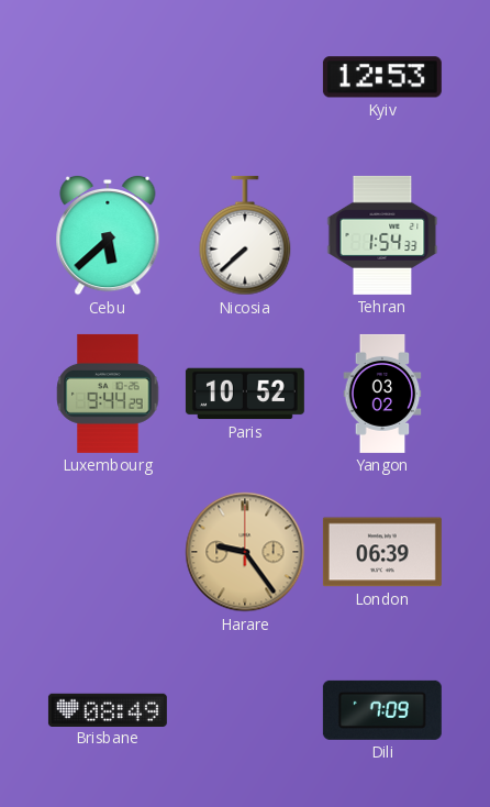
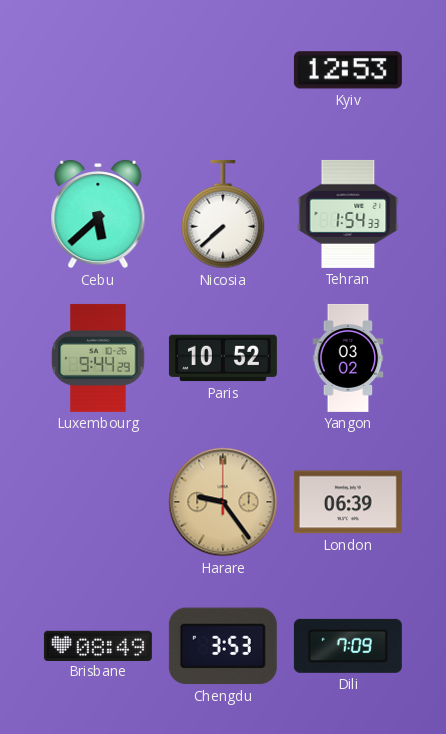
Chengdu: none -> 3:53 (223, 646)
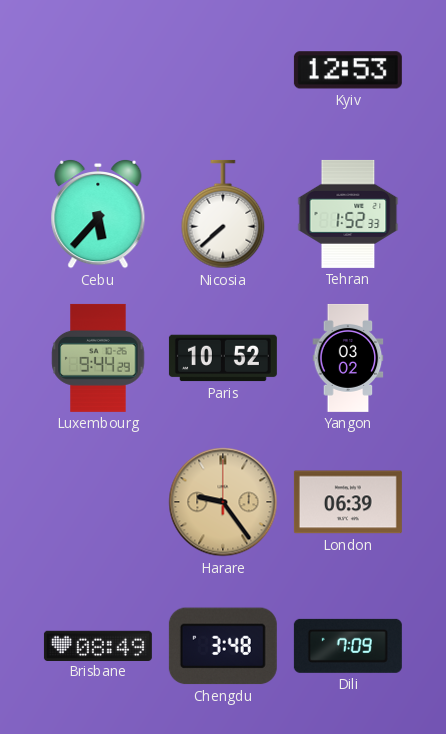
Cebu: 5:38 -> 5:37 (98, 214)
Tehran: 1:54 -> 1:52 (348, 214)
Chengdu: 3:53 -> 3:48 (223, 646)
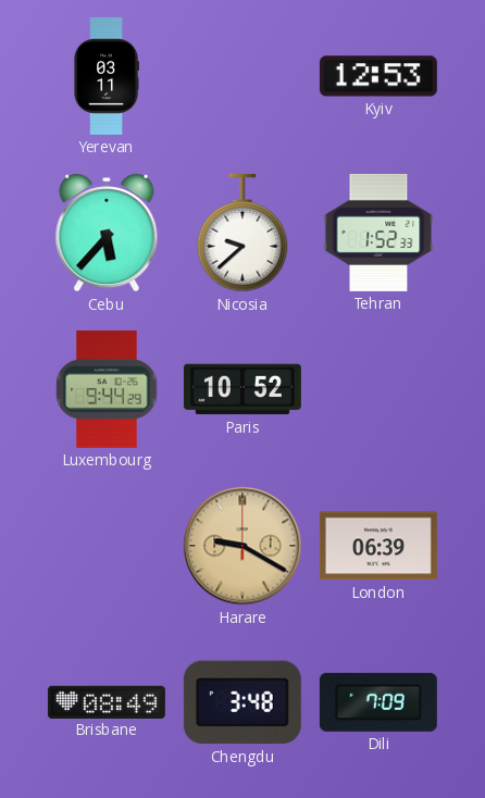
Yerevan: none -> 03:11 (107, 76)
Nicosia: 7:38 -> 9:38 (242, 233)
Yangon: 03:02 -> none (348, 358)
Harare: 9:24 -> 9:20 (242, 546)
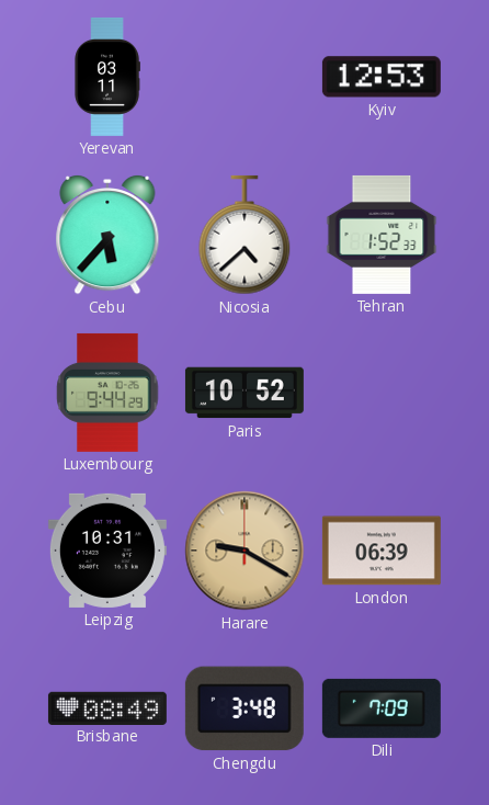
Nicosia: 9:38 -> 4:38 (244, 235)
Leipzig: none -> 10:31 (107, 551)
